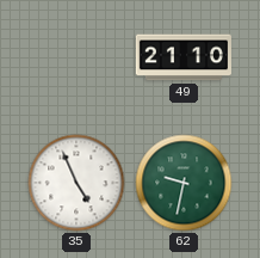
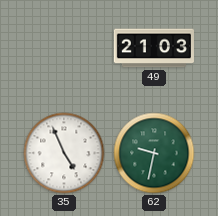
49: 21:10 -> 21:03 (154, 48)
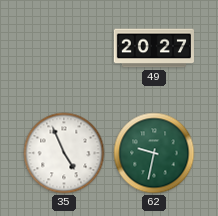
49: 21:03 -> 20:27 (154, 48)
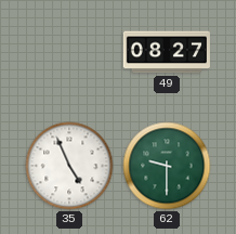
49: 20:27 -> 08:27 (167, 52)
62: 9:32 -> 9:30 (167, 166)
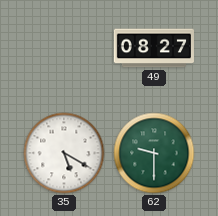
35: 4:56 -> 5:20 (64, 153)
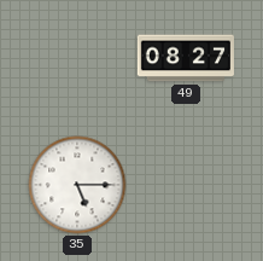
35: 5:20 -> 5:15 (77, 185)
62: 9:30 -> none (154, 153)
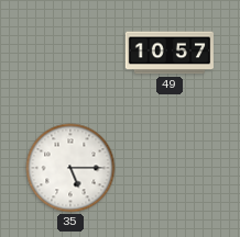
49: 08:27 -> 10:57 (170, 53)
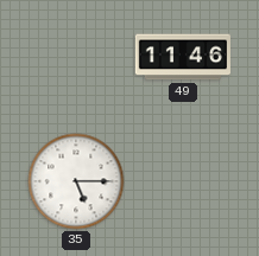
49: 10:57 -> 11:46 (183, 57)
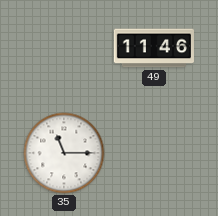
35: 5:15 -> 11:15 (64, 153)
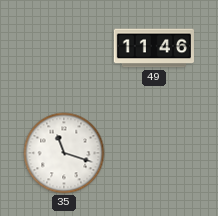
35: 11:15 -> 11:18 (64, 153)
